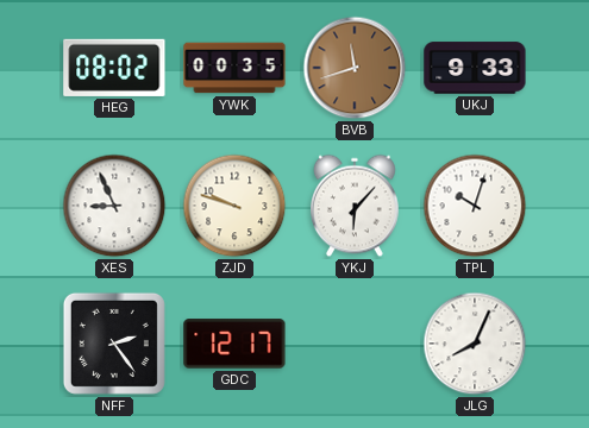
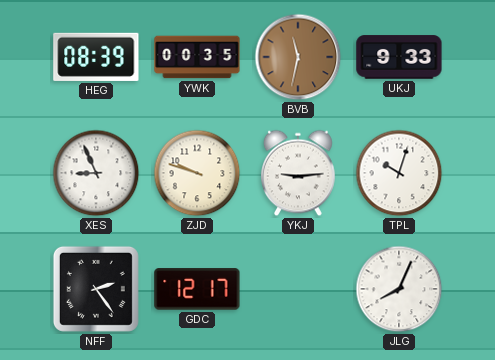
HEG: 08:02 -> 08:39 (96, 57)
BVB: 11:42 -> 11:32 (298, 57)
YKJ: 6:07 -> 9:14 (299, 173)
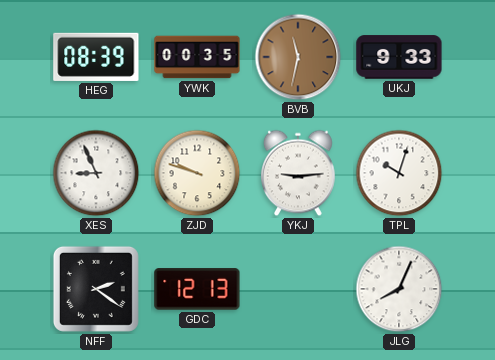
NFF: 2:24 -> 2:21 (96, 289)
GDC: 12:17 -> 12:13 (197, 289)
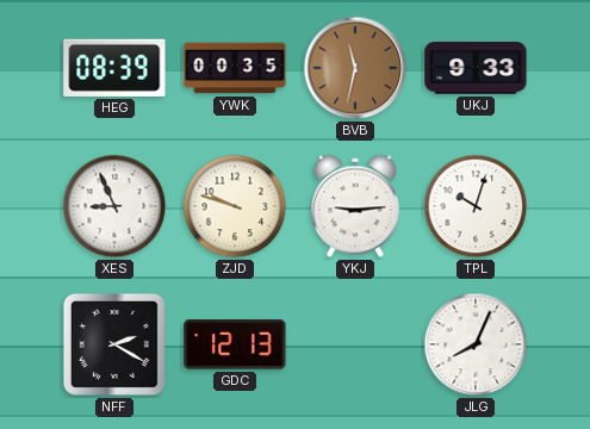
NFF: 2:21 -> 2:20 (114, 344)
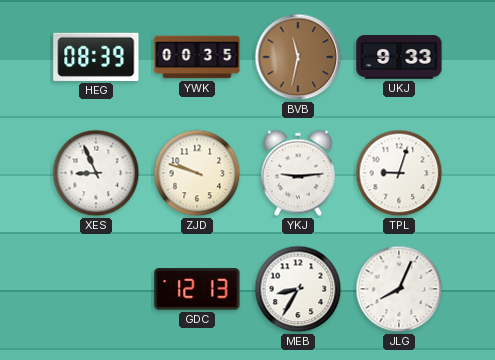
TPL: 10:03 -> 9:03 (399, 173)
NFF: 2:20 -> none (114, 344)
MEB: none -> 8:35 (298, 289)
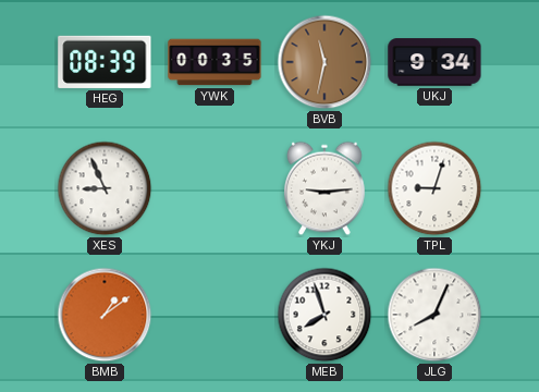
UKJ: 9:33 -> 9:34 (434, 62)
ZJD: 9:48 -> none (197, 173)
BMB: none -> 1:09 (105, 315)
GDC: 12:13 -> none (197, 289)
MEB: 8:35 -> 7:57 (324, 315)
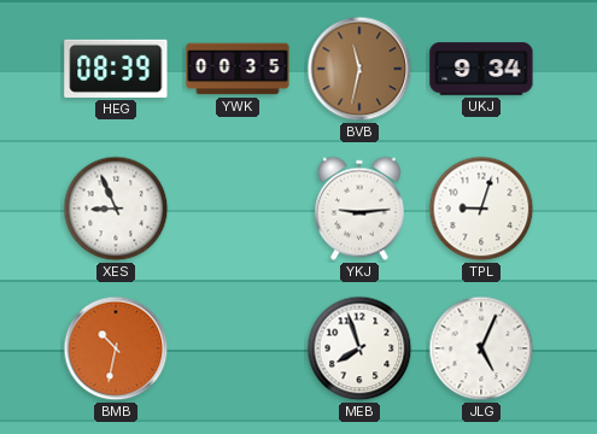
BMB: 1:09 -> 10:32 (116, 348)
JLG: 8:04 -> 5:04 (481, 348)
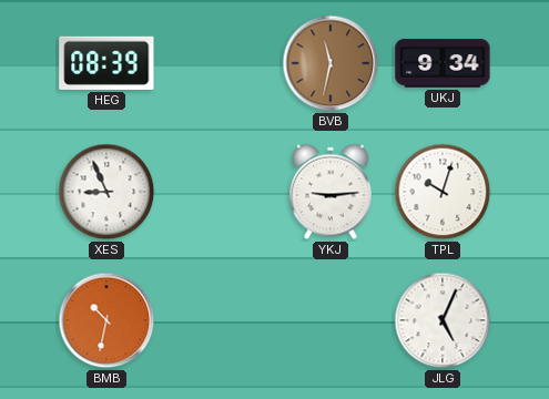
YWK: 00:35 -> none (238, 69)
TPL: 9:03 -> 10:03 (443, 192)
MEB: 7:57 -> none (359, 348)
